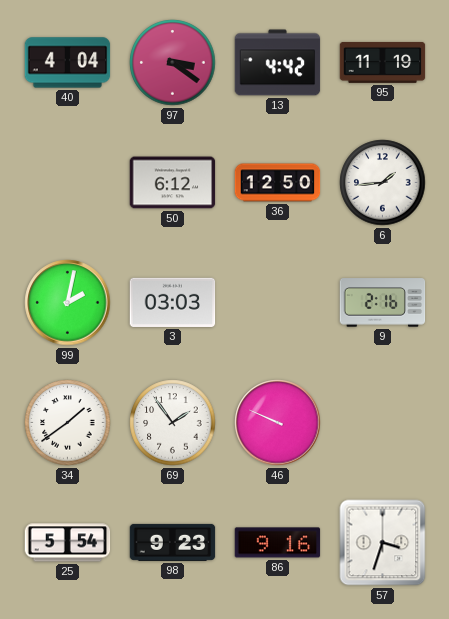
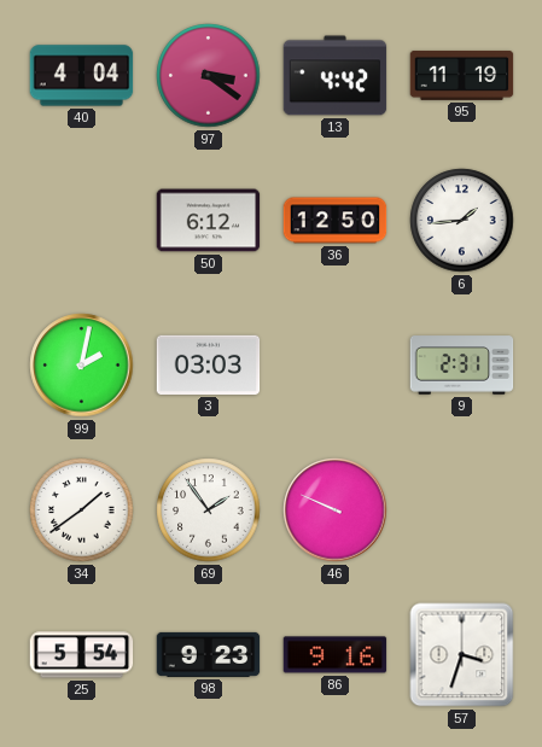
9: 2:16 -> 2:31 (462, 366)
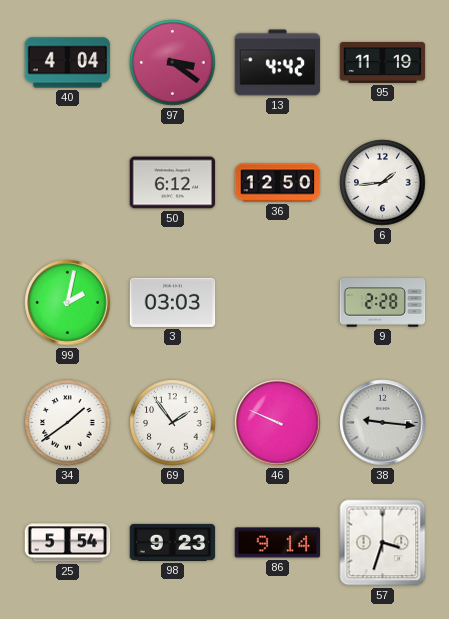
9: 2:31 -> 2:28 (383, 303)
38: none -> 9:16 (383, 423)
86: 9:16 -> 9:14 (278, 543)
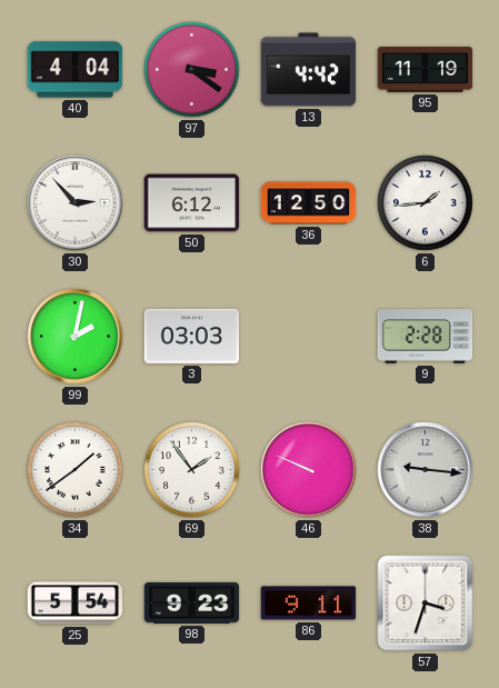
30: none -> 2:53 (76, 203)
86: 9:14 -> 9:11 (309, 604)
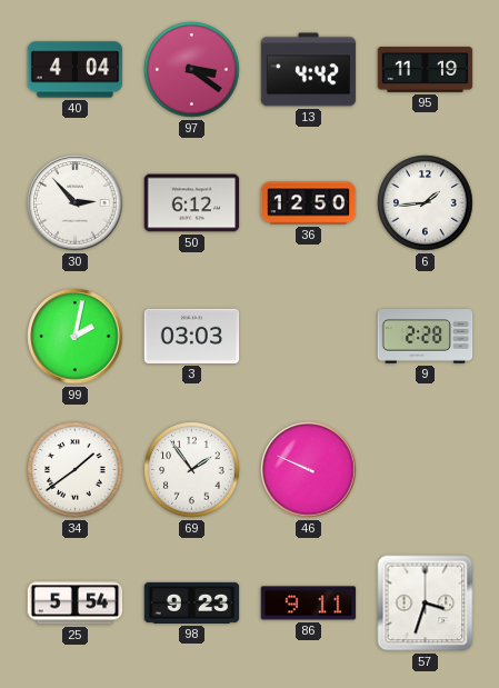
38: 9:16 -> none (426, 470)
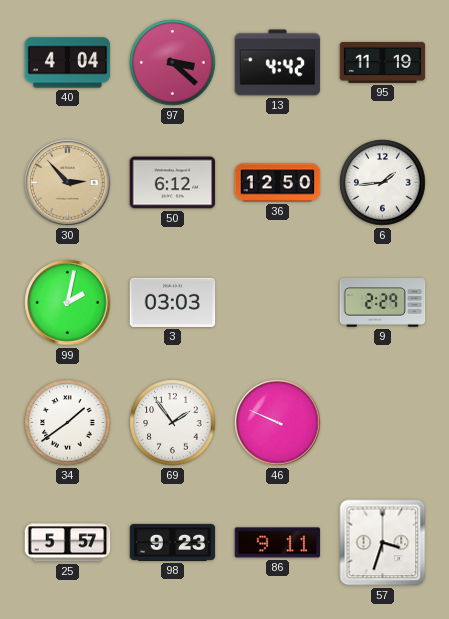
97: 3:21 -> 3:22 (173, 63)
30 dial: white -> champagne (68, 183)
9: 2:28 -> 2:29 (383, 303)
25: 5:54 -> 5:57 (68, 543)
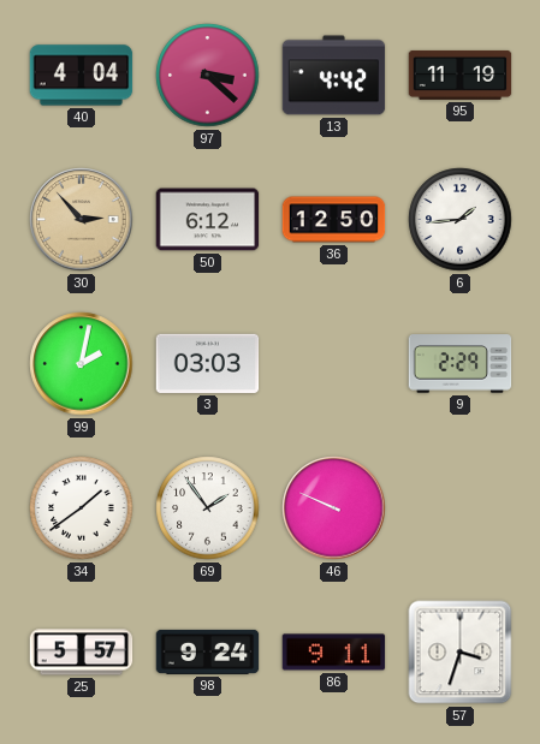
98: 9:23 -> 9:24 (208, 651)
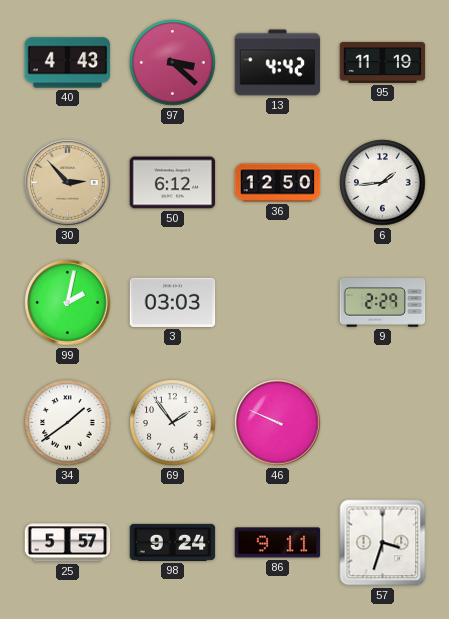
40: 4:04 -> 4:43 (68, 63)
